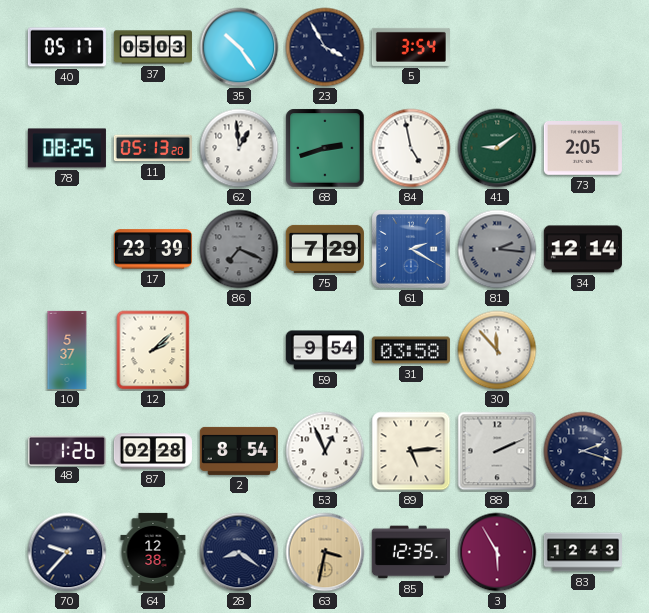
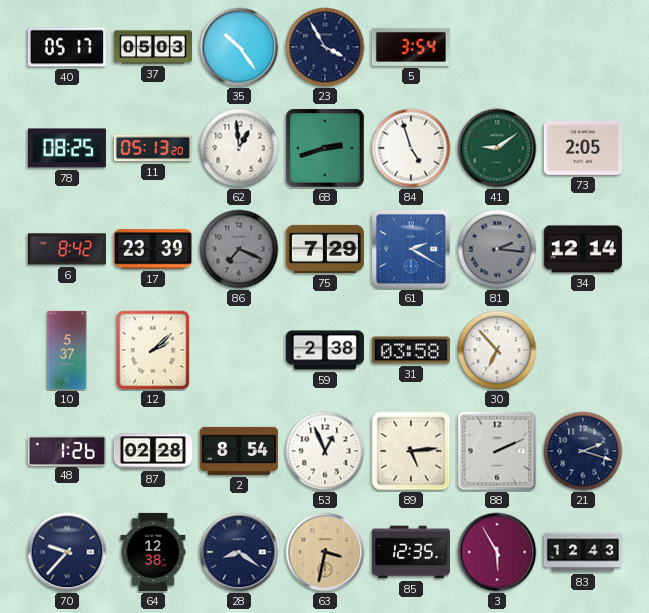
84: 4:58 -> 4:57 (411, 148)
6: none -> 8:42 (67, 249)
59: 9:54 -> 2:38 (325, 350)
30: 11:53 -> 6:53 (497, 350)
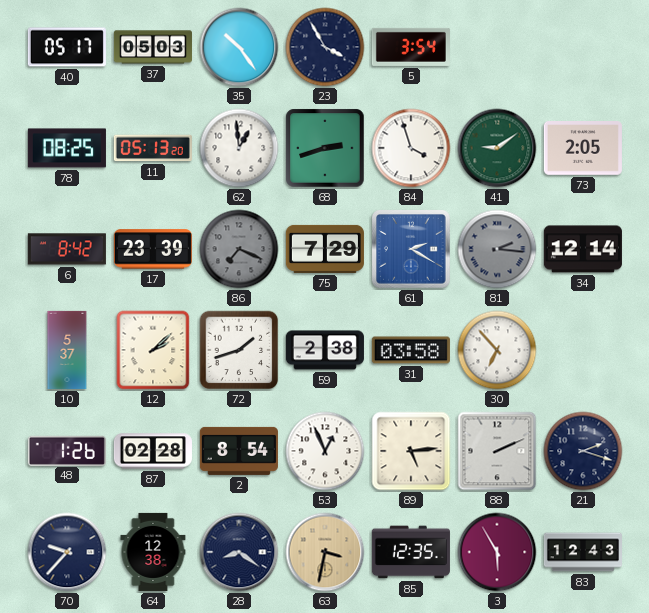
84: 4:57 -> 3:57 (411, 148)
72: none -> 1:42 (239, 350)
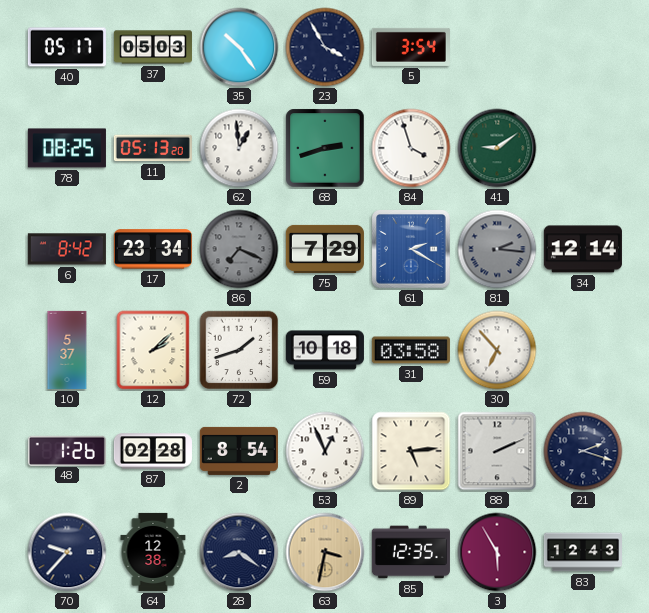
73: 2:05 -> none (583, 149)
17: 23:39 -> 23:34 (153, 249)
59: 2:38 -> 10:18 (325, 350)
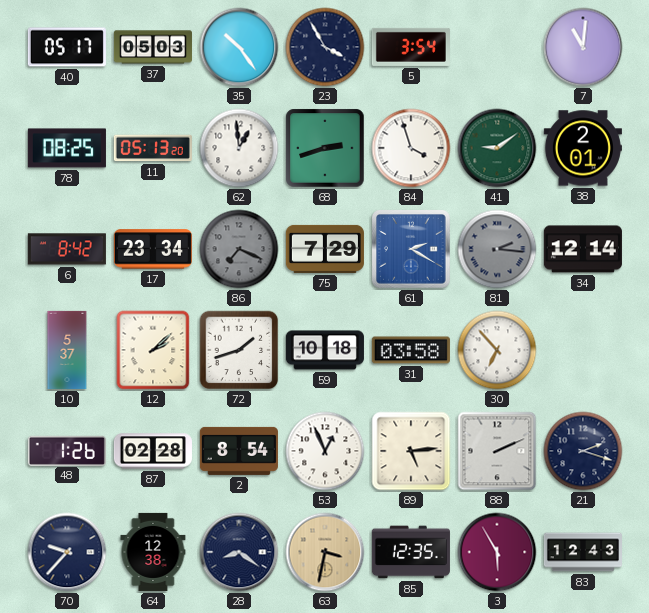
7: none -> 11:01 (583, 47)
38: none -> 2:01 (583, 148)
